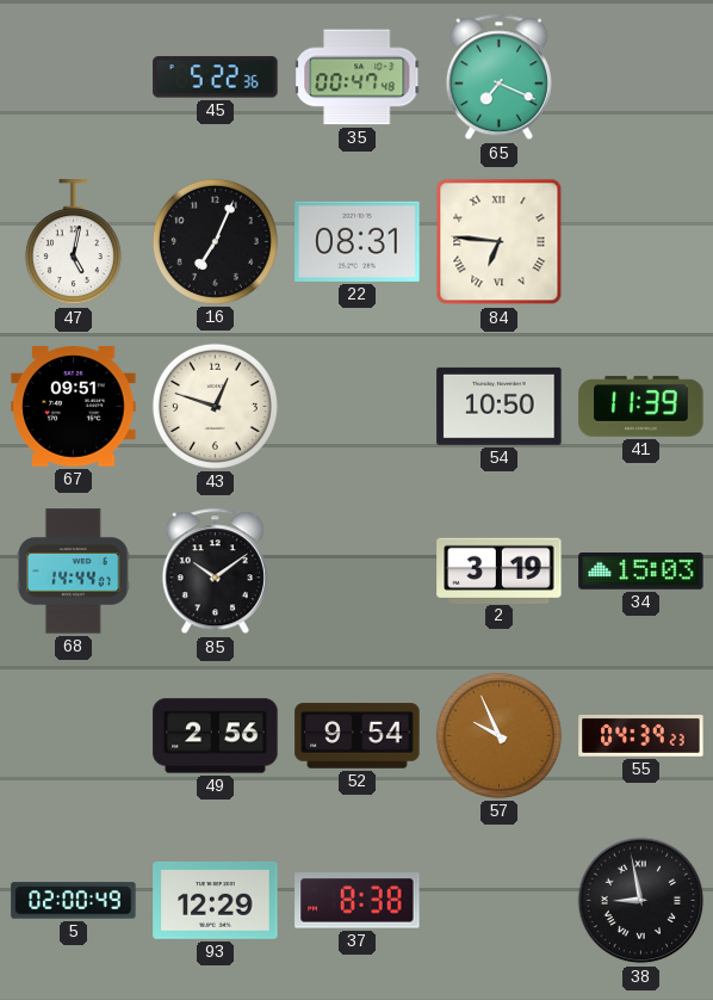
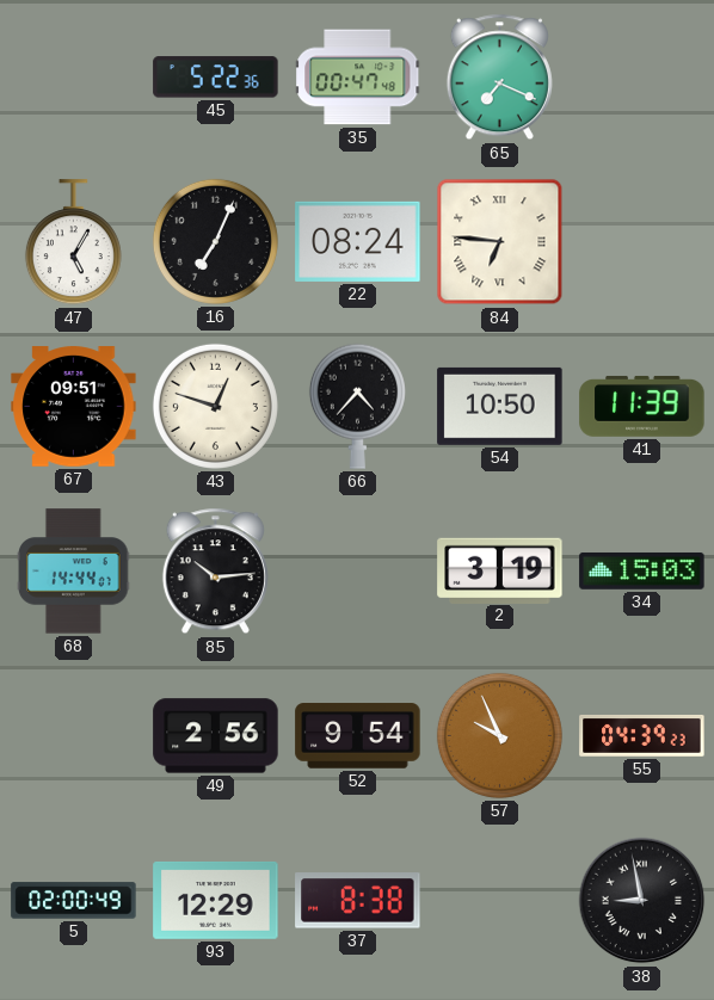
47: 5:02 -> 5:05 (73, 242)
22: 08:31 -> 08:24 (358, 241)
66: none -> 4:37 (357, 406)
85: 10:09 -> 10:14 (215, 572)
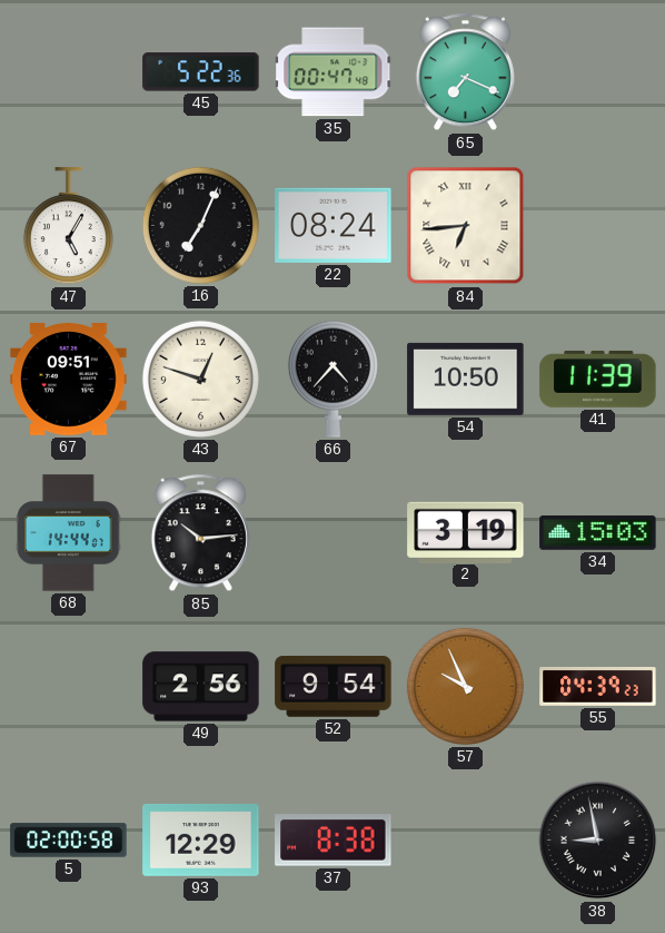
84: 6:46 -> 6:44 (466, 226)
5: 02:00:49 -> 02:00:58 (69, 841)
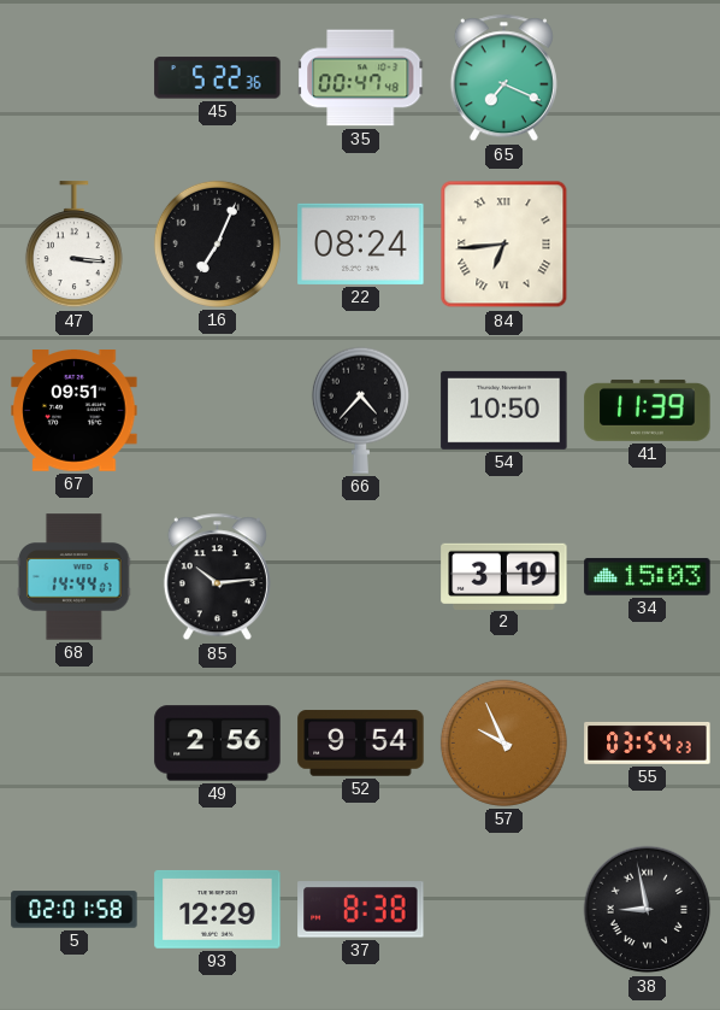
47: 5:05 -> 3:16 (73, 245)
43: 12:48 -> none (200, 379)
55: 04:39 -> 03:54 (648, 744)
5: 02:00 -> 02:01 (75, 910)
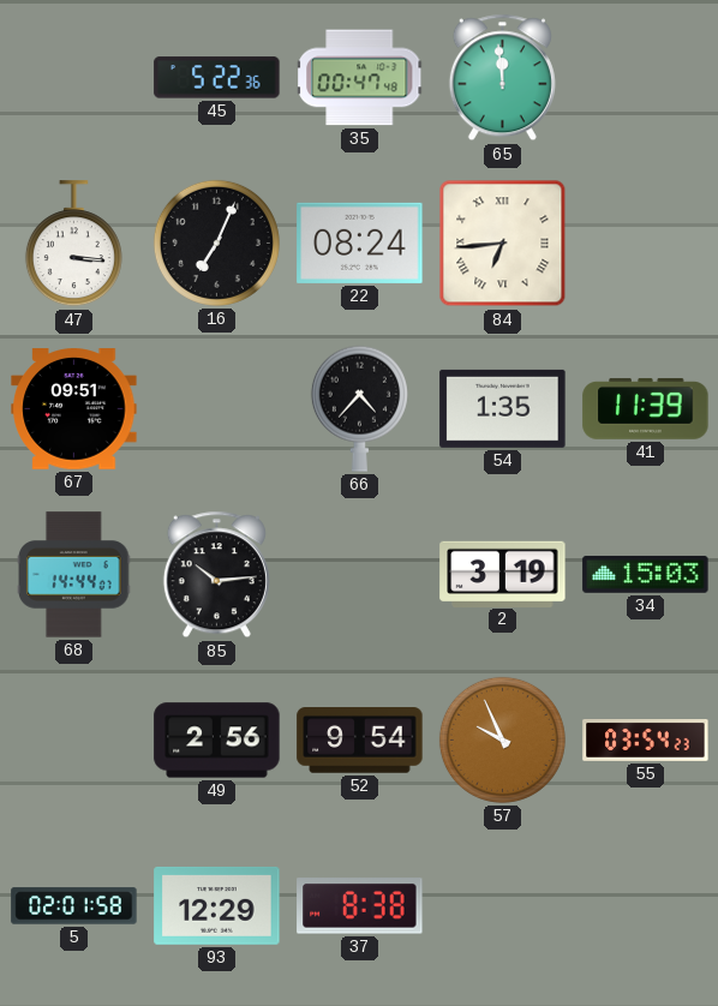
65: 7:19 -> 11:59 (502, 78)
54: 10:50 -> 1:35 (503, 408)
38: 8:58 -> none (648, 910)
